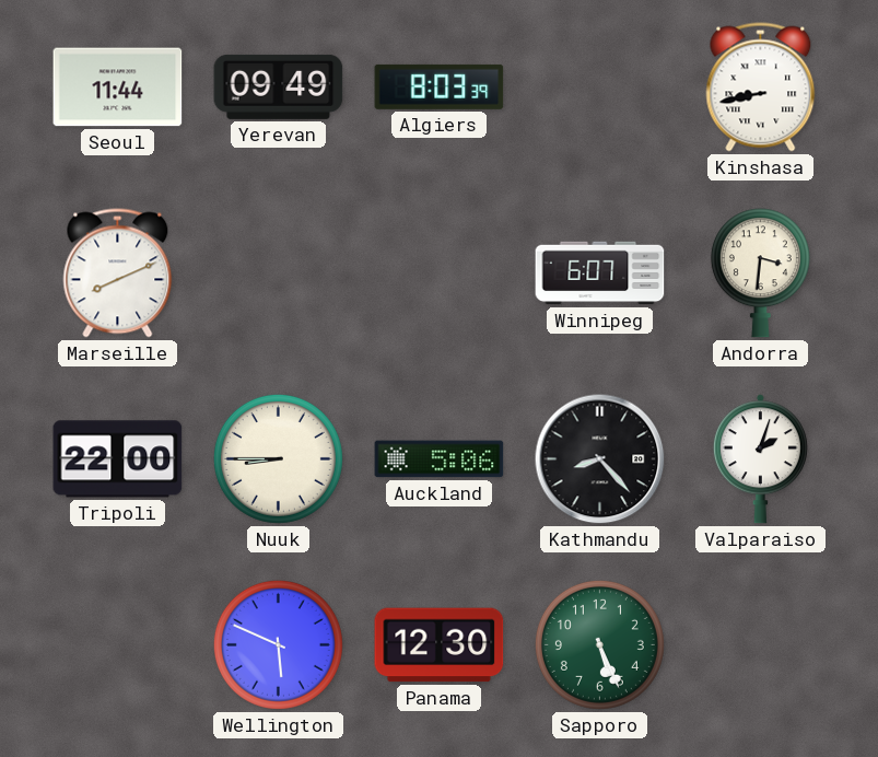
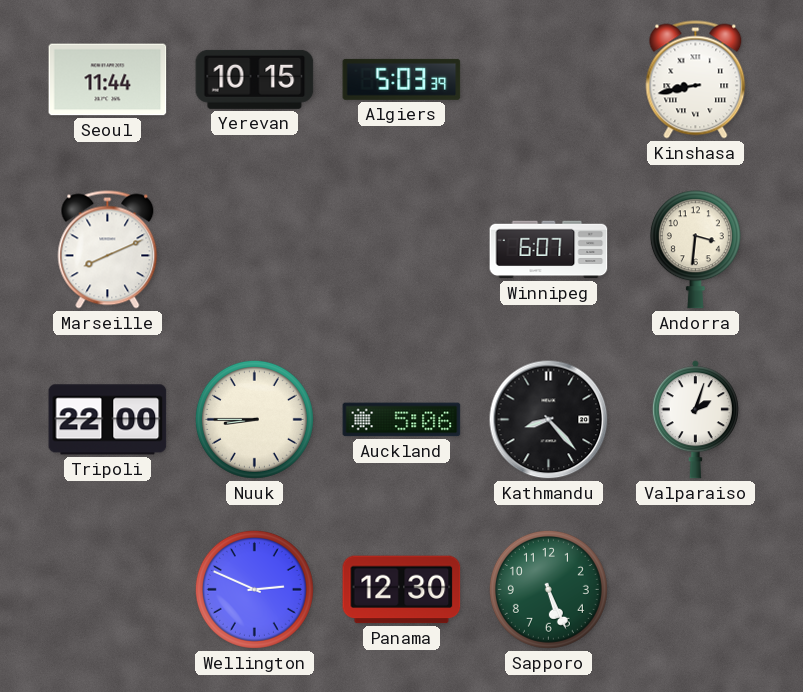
Yerevan: 09:49 -> 10:15 (255, 79)
Algiers: 8:03 -> 5:03 (402, 79)
Wellington: 5:49 -> 2:49 (254, 589)
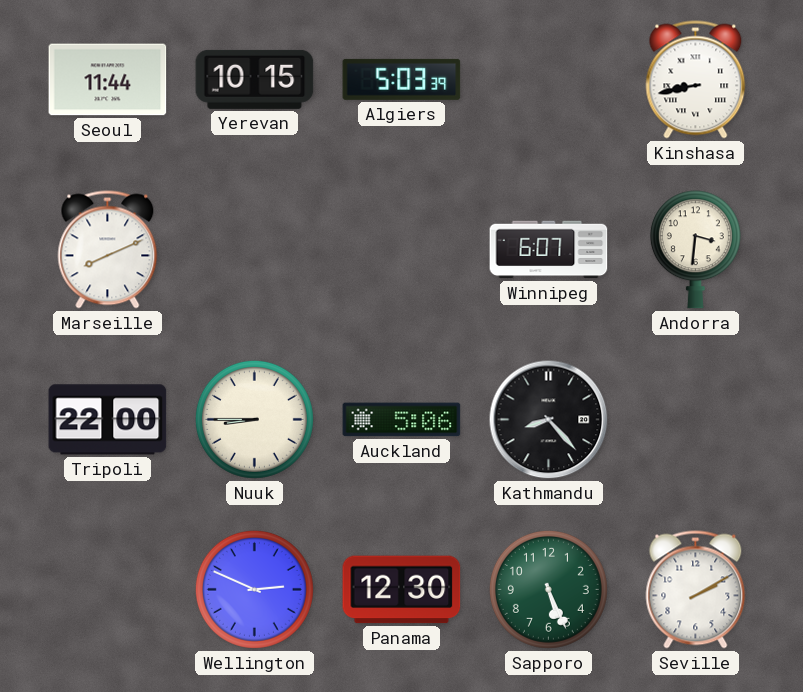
Valparaiso: 2:03 -> none (695, 420)
Seville: none -> 2:10 (696, 590)
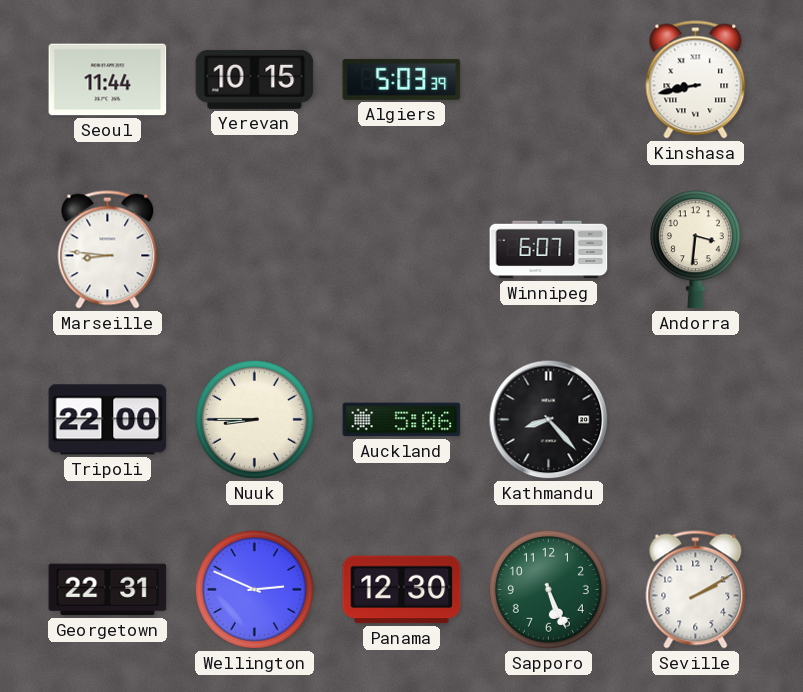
Marseille: 8:11 -> 8:46 (108, 250)
Georgetown: none -> 22:31 (108, 590)
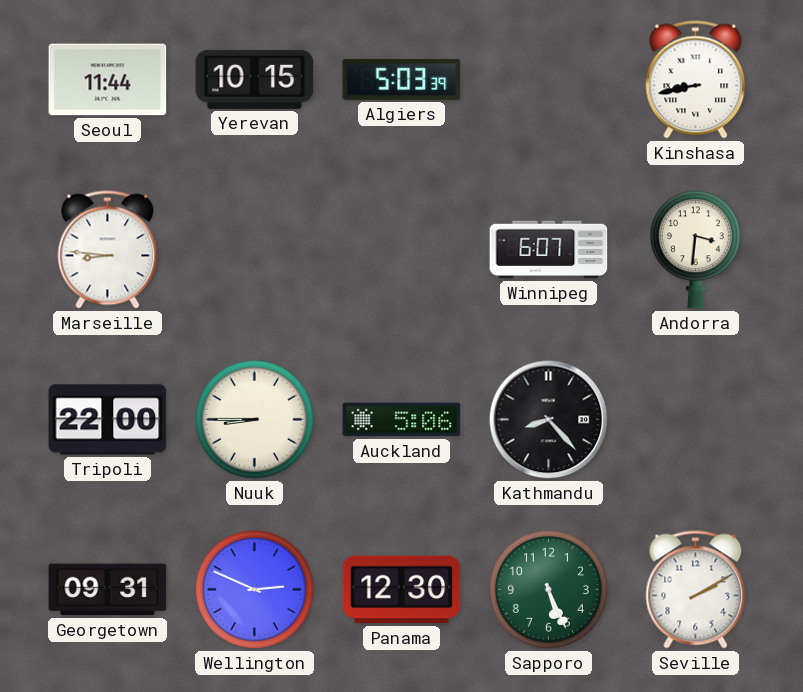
Georgetown: 22:31 -> 09:31 (108, 590)
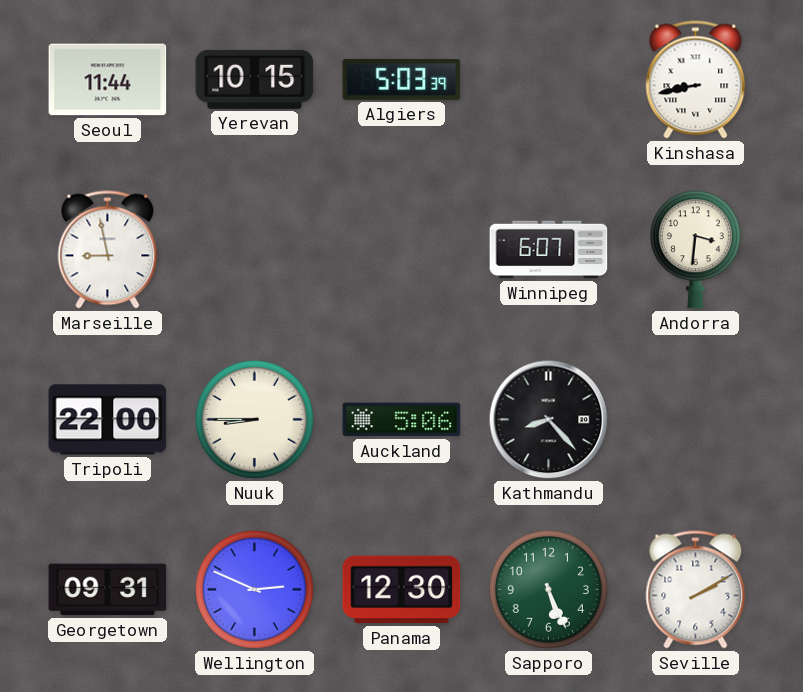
Marseille: 8:46 -> 8:58 (108, 250)
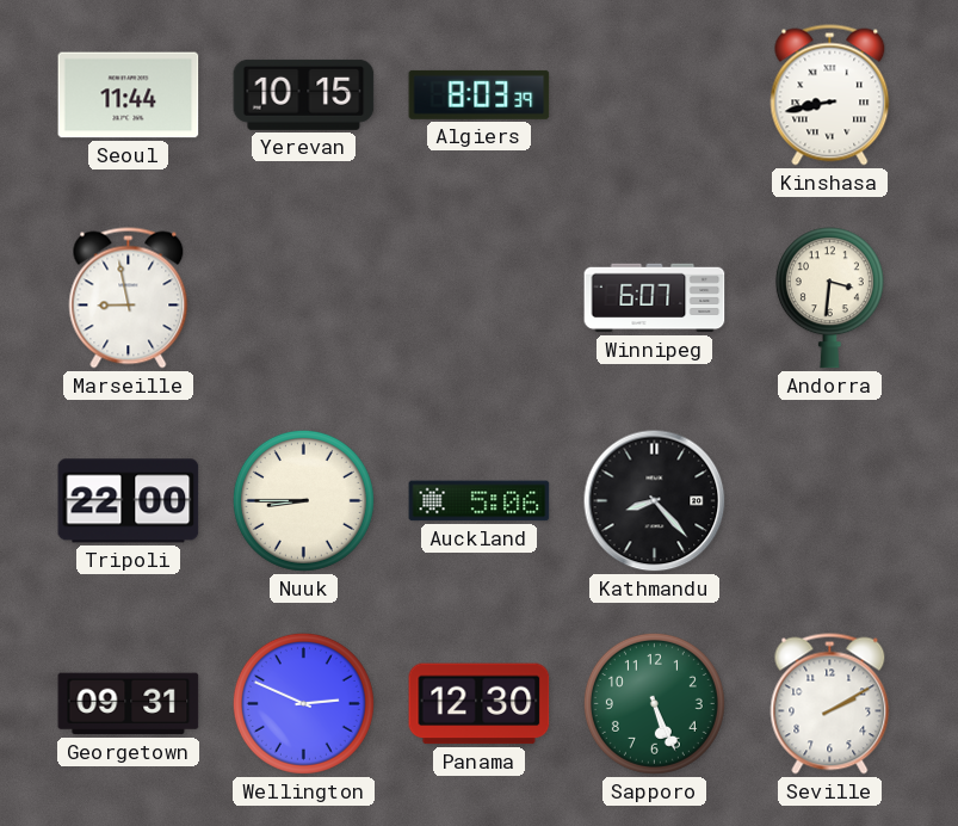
Algiers: 5:03 -> 8:03 (480, 94)
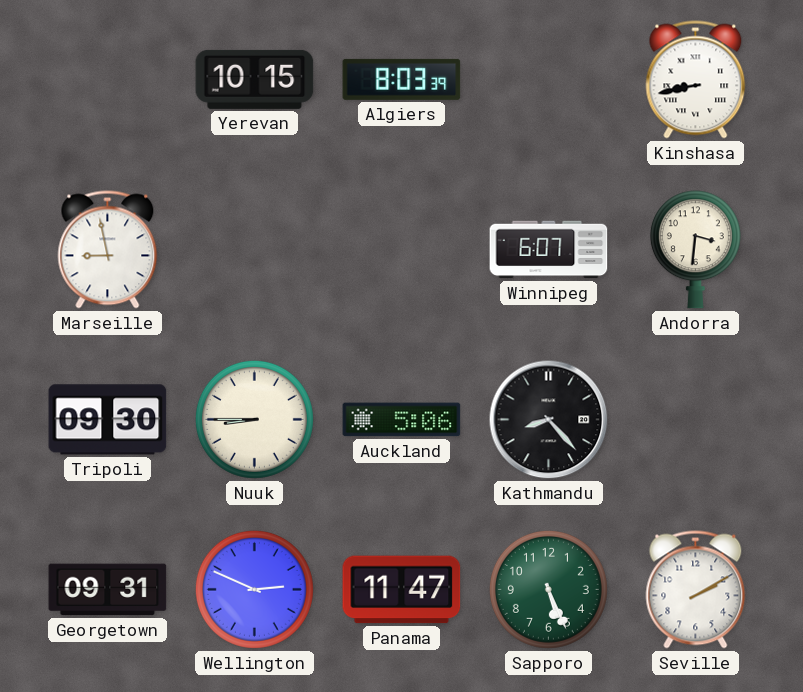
Seoul: 11:44 -> none (129, 95)
Tripoli: 22:00 -> 09:30 (108, 420)
Panama: 12:30 -> 11:47 (402, 590)
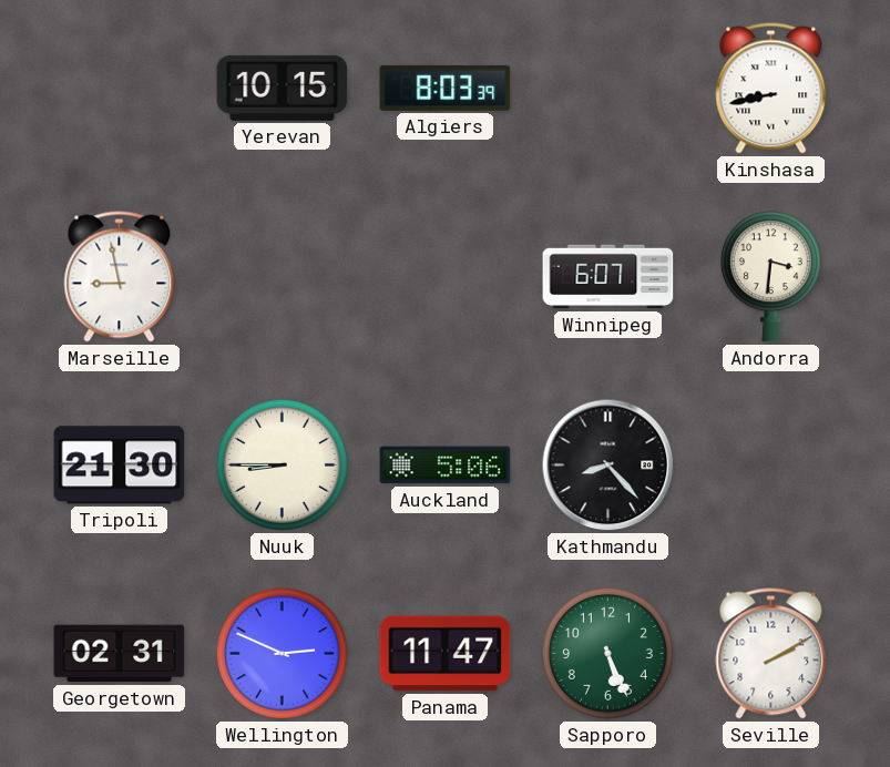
Tripoli: 09:30 -> 21:30 (120, 466)
Georgetown: 09:31 -> 02:31 (120, 654)
